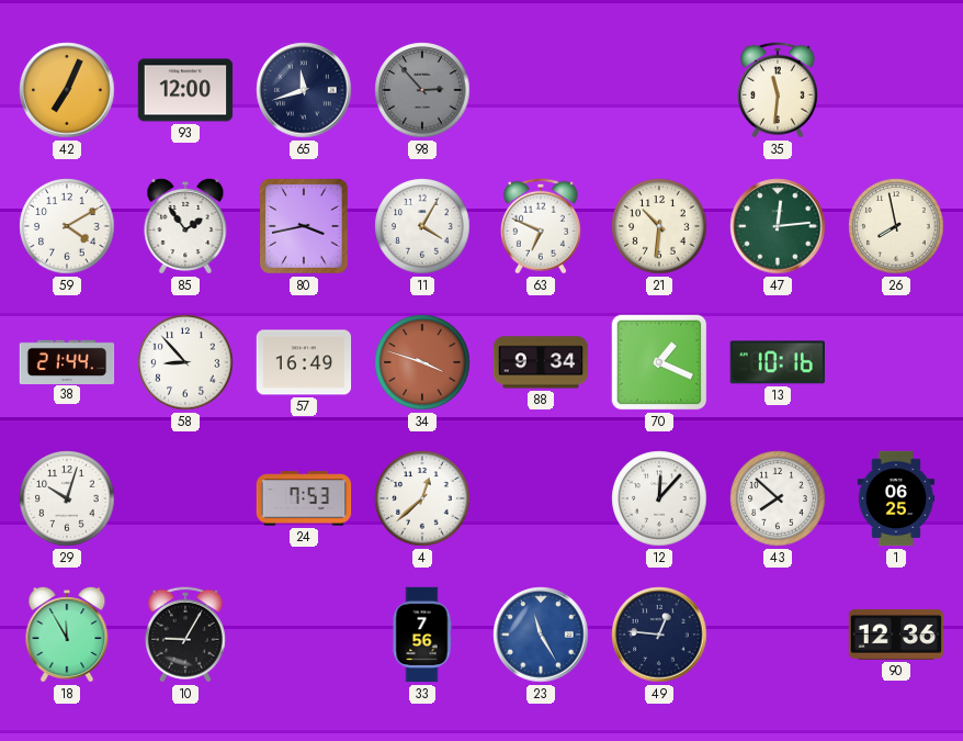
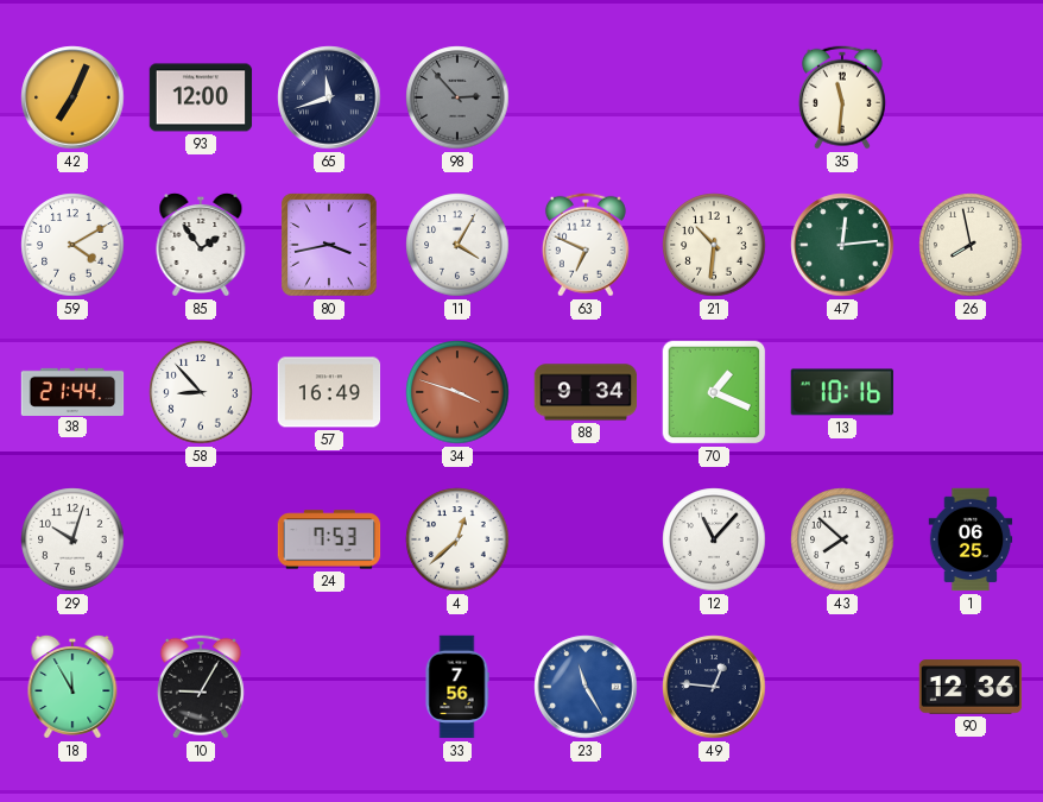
12: 12:07 -> 11:07 (714, 539)
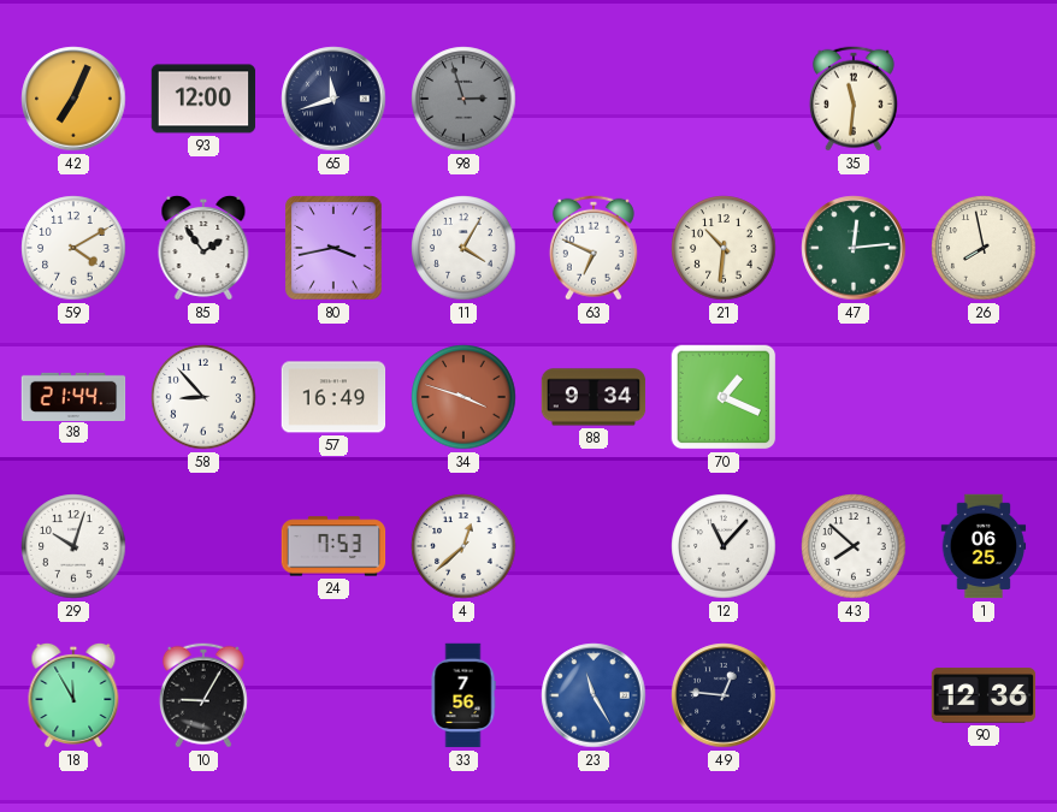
98: 2:53 -> 2:57 (463, 99)
13: 10:16 -> none (841, 392)
